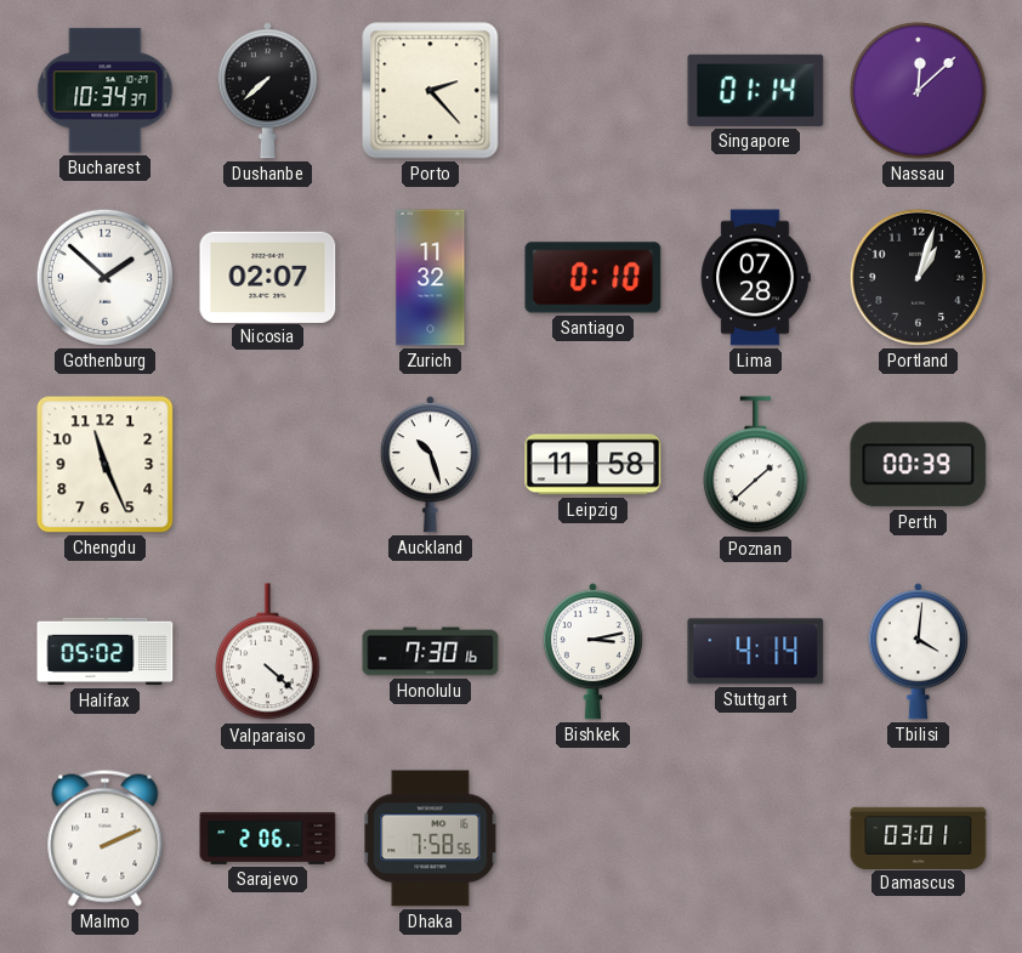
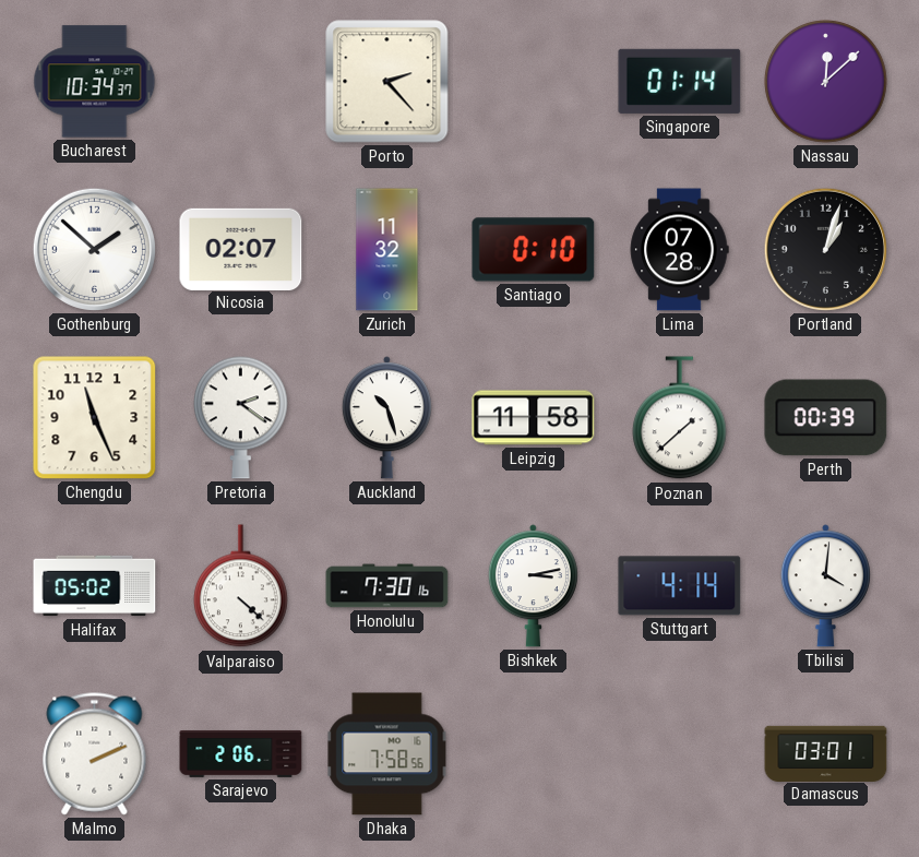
Dushanbe: 7:38 -> none (267, 91)
Pretoria: none -> 2:21 (241, 417)
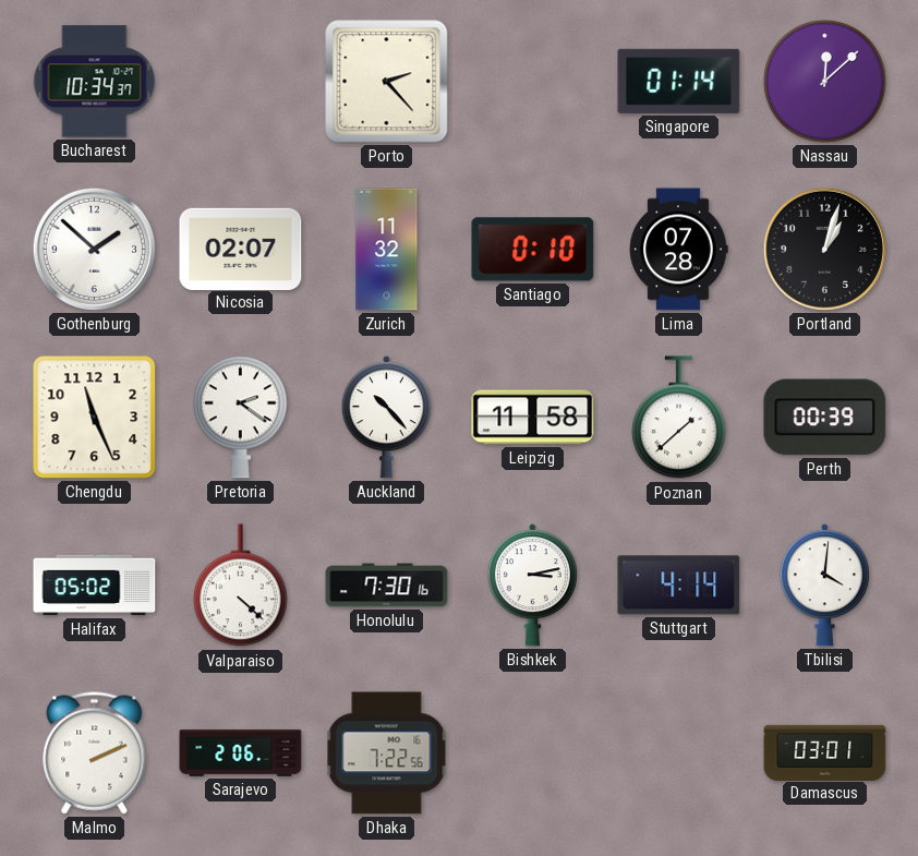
Auckland: 10:27 -> 10:23 (386, 418)
Dhaka: 7:58 -> 7:22 (387, 753)
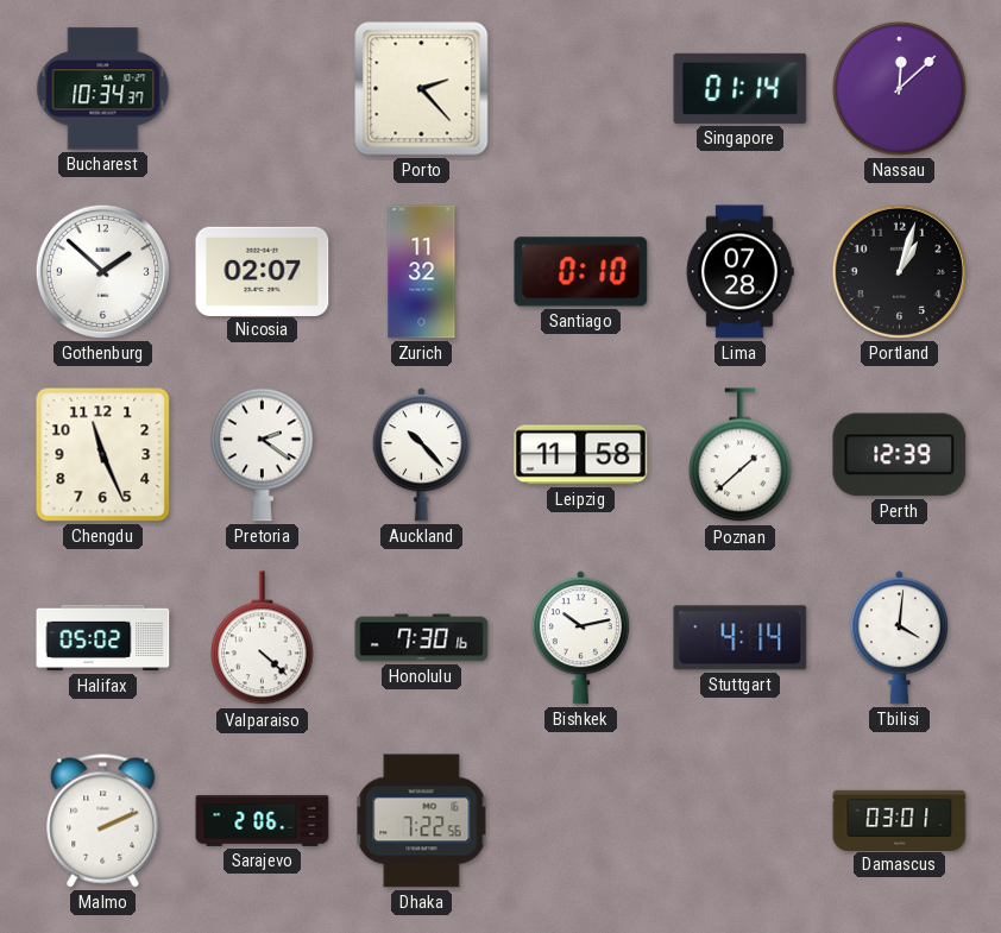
Perth: 00:39 -> 12:39 (900, 455)
Bishkek: 3:13 -> 10:13 (580, 638)
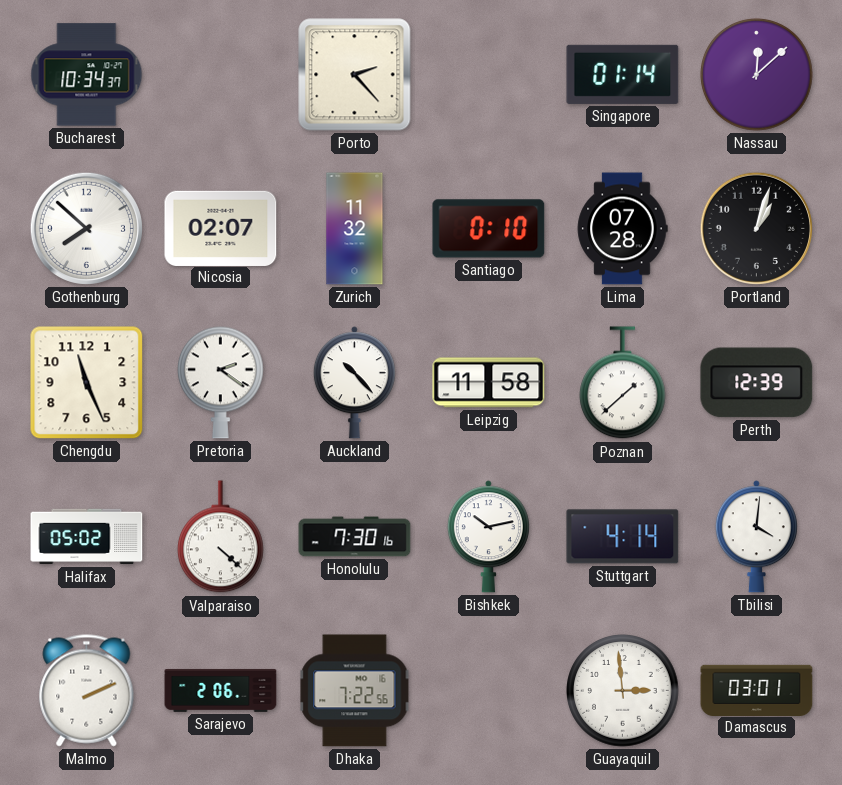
Gothenburg: 1:52 -> 7:52 (86, 228)
Guayaquil: none -> 2:59 (623, 691)
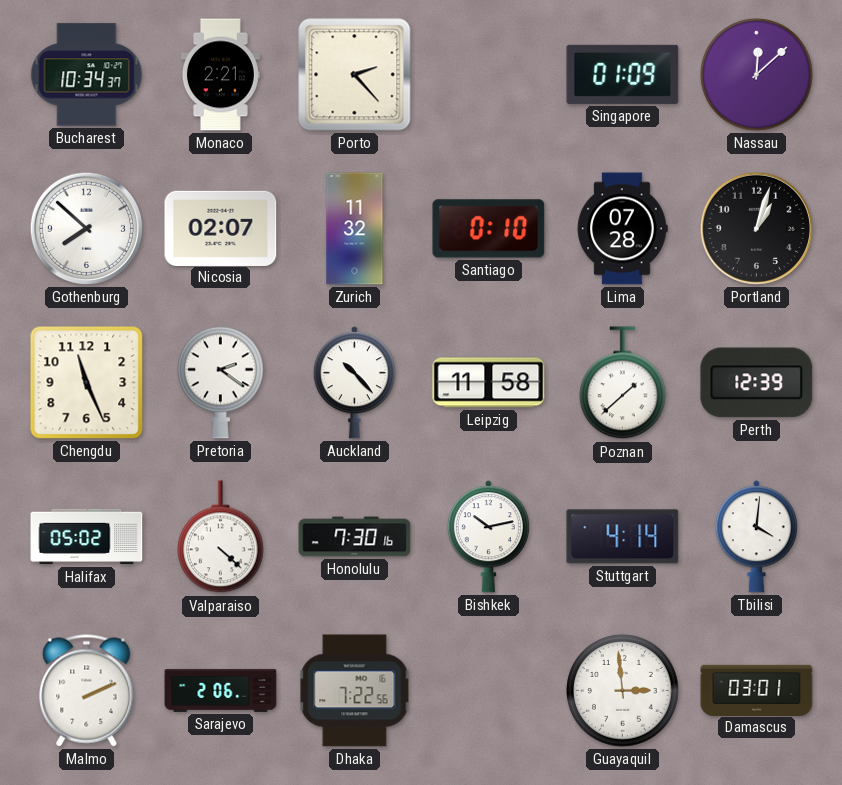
Monaco: none -> 2:21 (220, 75)
Singapore: 01:14 -> 01:09 (623, 74)
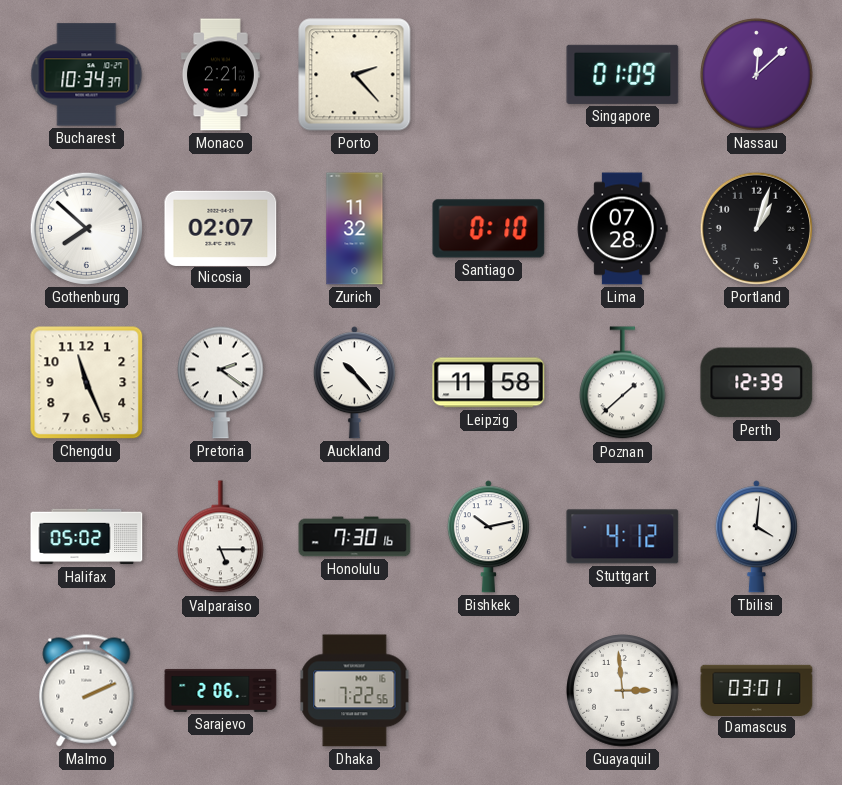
Valparaiso: 4:22 -> 5:15 (221, 537)
Stuttgart: 4:14 -> 4:12 (623, 537)
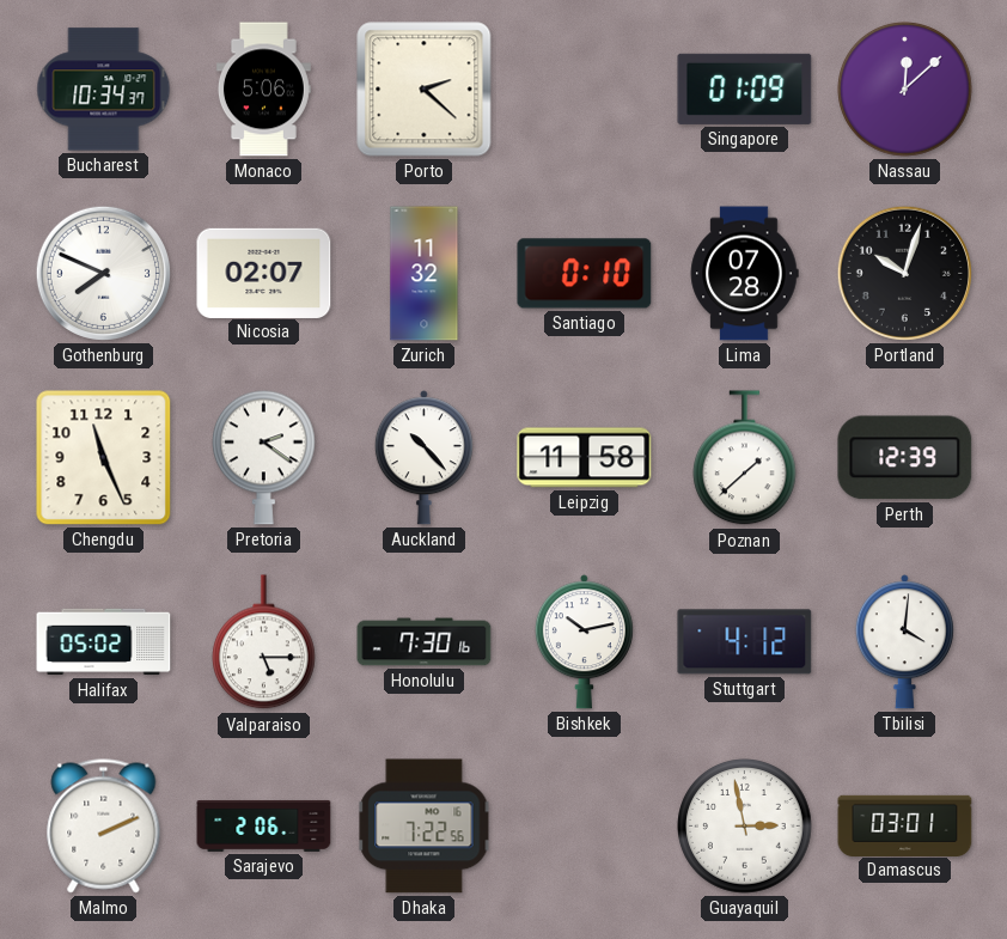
Monaco: 2:21 -> 5:06 (263, 90)
Porto: 2:23 -> 2:22 (425, 90)
Gothenburg: 7:52 -> 7:49 (103, 273)
Portland: 1:03 -> 10:03 (904, 273)
Guayaquil: 2:59 -> 2:58 (745, 827)
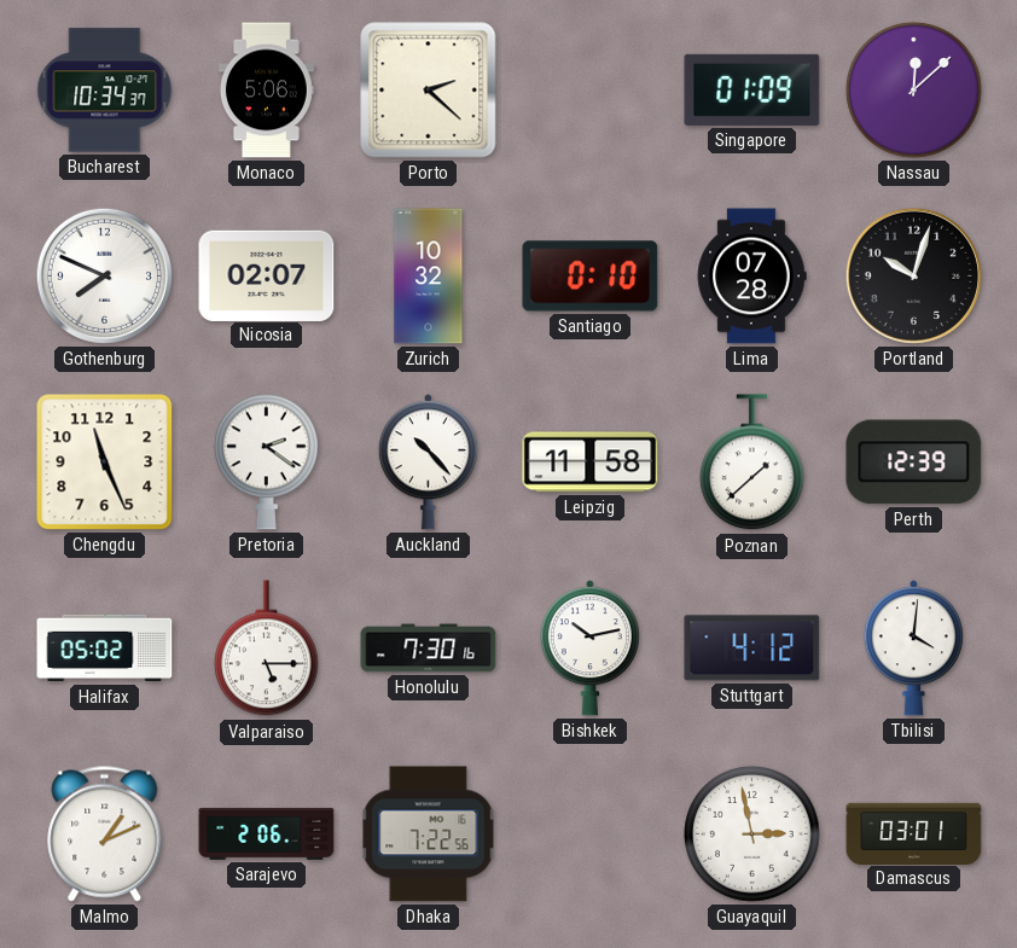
Zurich: 11:32 -> 10:32 (429, 277)
Malmo: 2:11 -> 1:11 (105, 834)
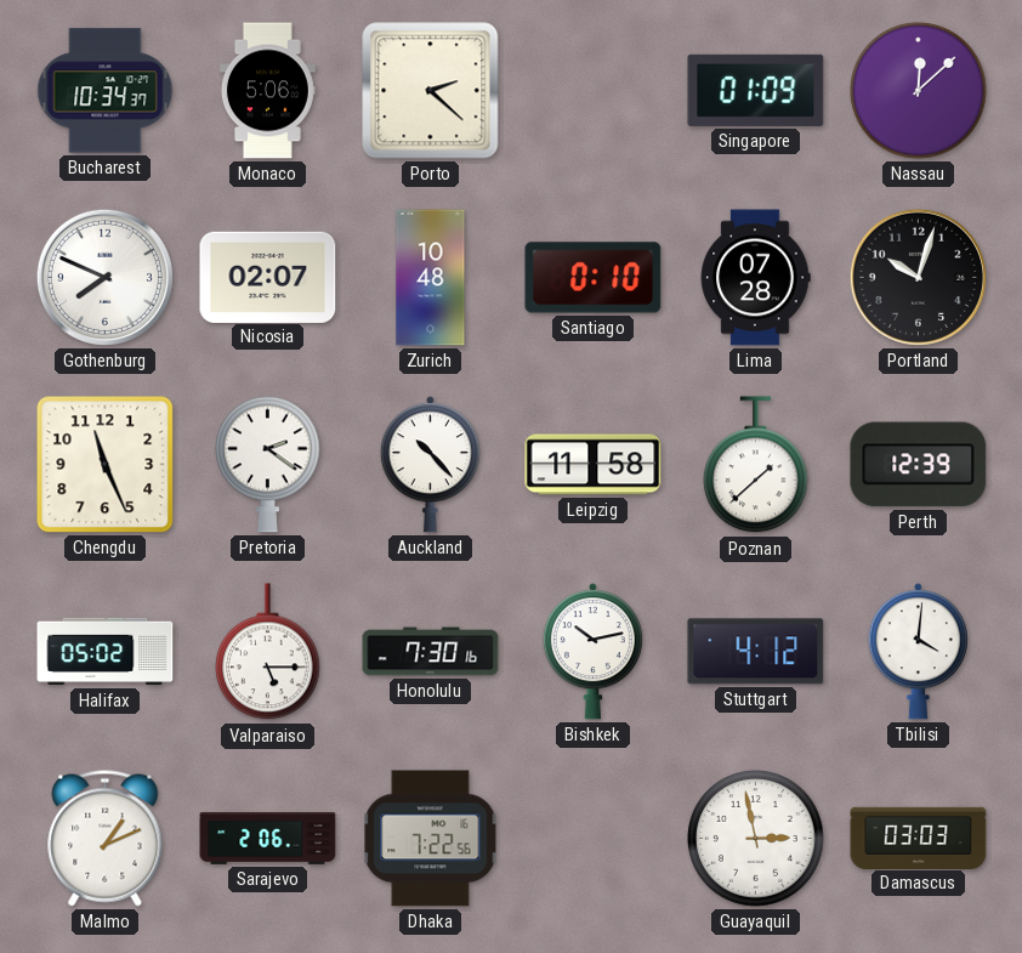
Zurich: 10:32 -> 10:48 (431, 278)
Damascus: 03:01 -> 03:03 (919, 838)
